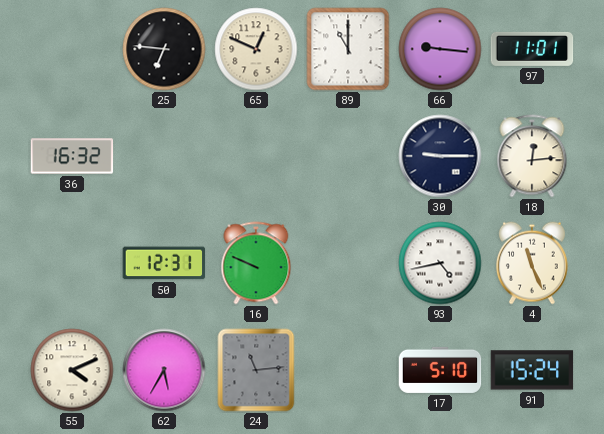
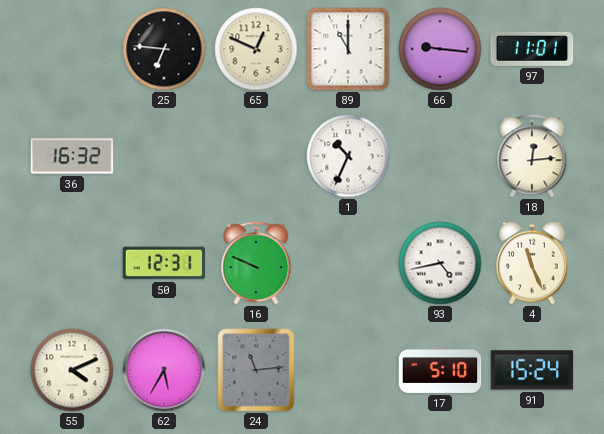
1: none -> 10:34 (348, 156)
30: 9:15 -> none (440, 156)
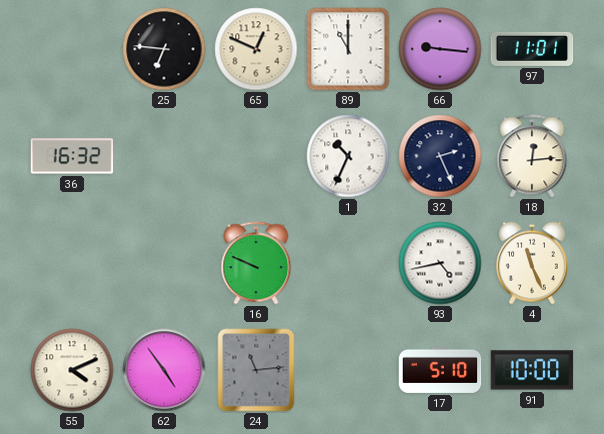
32: none -> 2:26 (440, 156)
50: 12:31 -> none (164, 263)
62: 5:35 -> 4:54 (164, 370)
91: 15:24 -> 10:00 (532, 370)
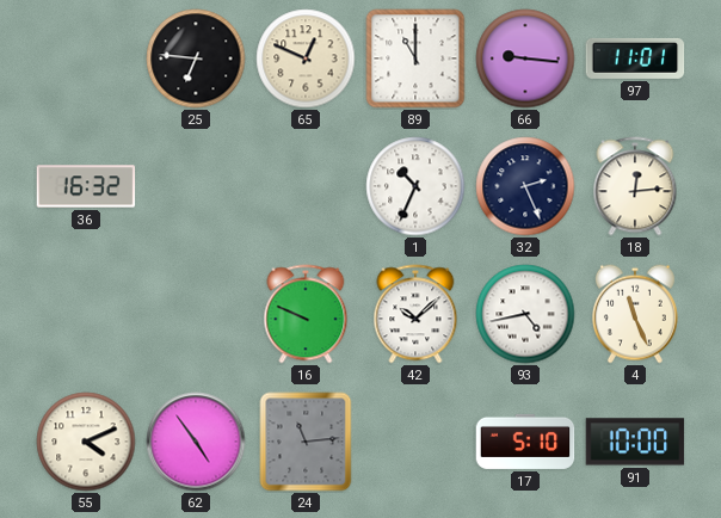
42: none -> 10:08 (415, 314)
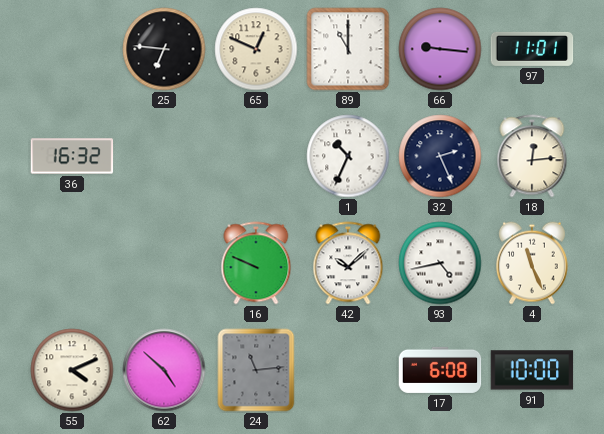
62: 4:54 -> 4:52 (164, 370)
17: 5:10 -> 6:08 (440, 370)
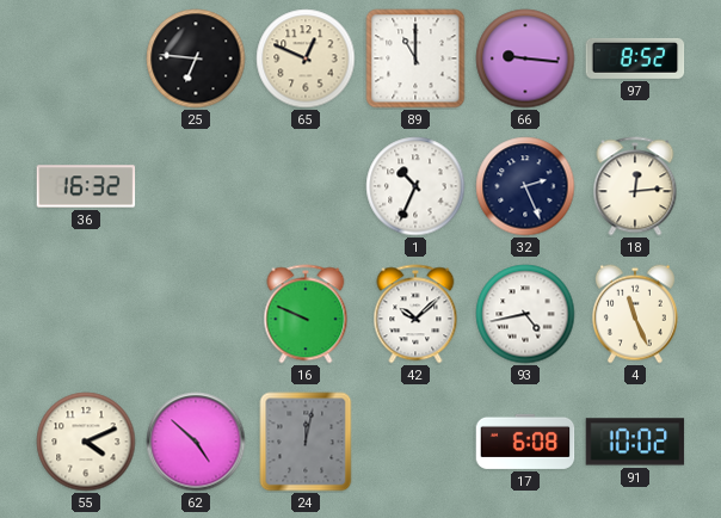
97: 11:01 -> 8:52 (635, 58)
24: 11:14 -> 12:02 (306, 442)
91: 10:00 -> 10:02 (635, 442)
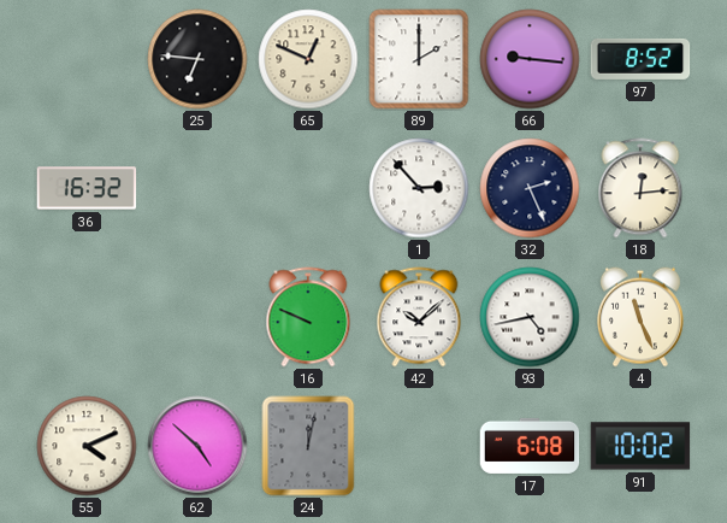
89: 11:00 -> 2:00 (419, 59)
1: 10:34 -> 2:53 (419, 188)
